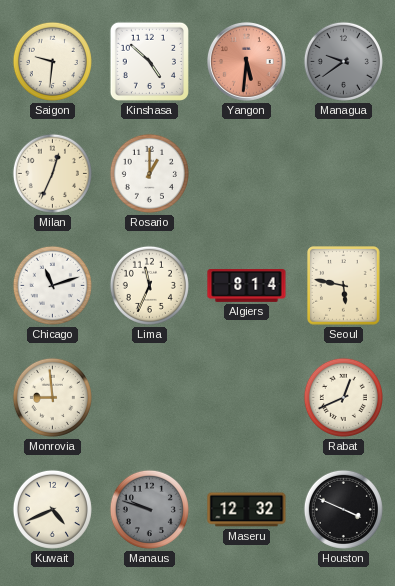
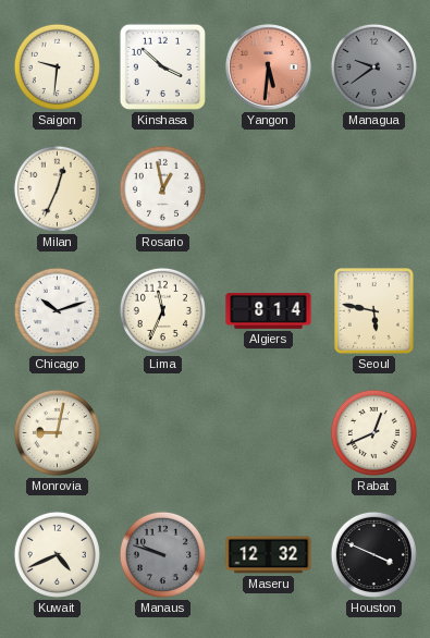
Kinshasa: 4:52 -> 3:52 (162, 66)
Rosario: 1:00 -> 12:58 (162, 188)
Chicago: 11:12 -> 10:12 (57, 310)
Monrovia: 8:59 -> 9:02 (57, 432)
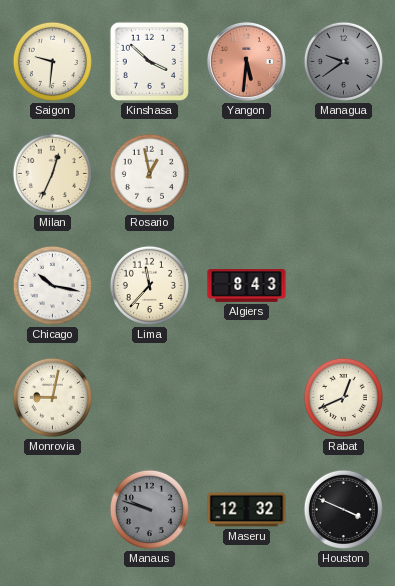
Chicago: 10:12 -> 10:17 (52, 285)
Lima: 11:34 -> 11:37 (149, 285)
Algiers: 8:14 -> 8:43 (247, 286)
Seoul: 5:47 -> none (374, 311)
Kuwait: 4:41 -> none (57, 554)
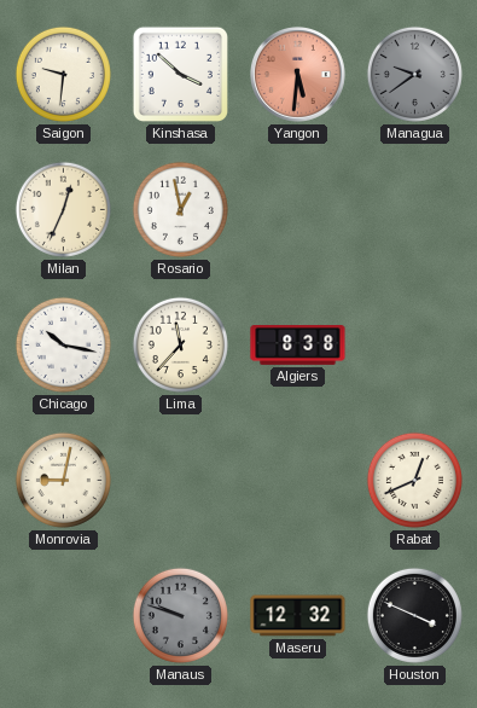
Algiers: 8:43 -> 8:38 (298, 346)
